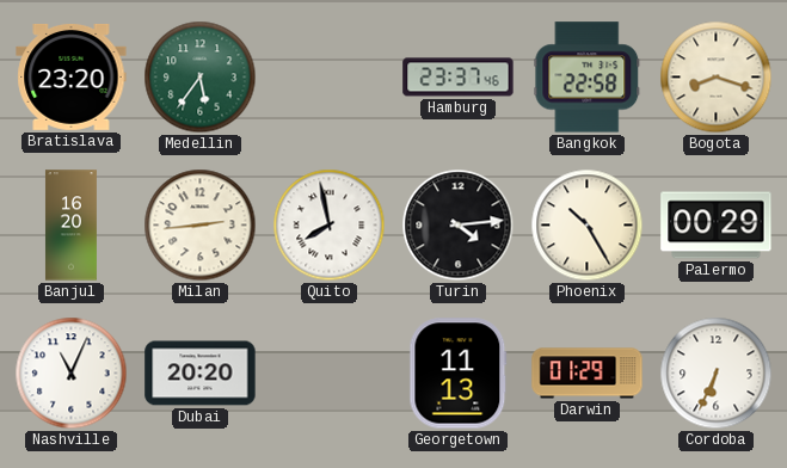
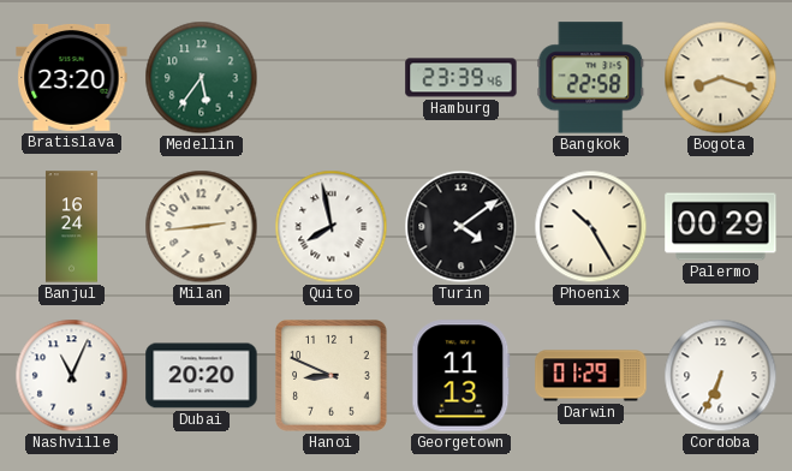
Hamburg: 23:37 -> 23:39 (461, 78)
Banjul: 16:20 -> 16:24 (71, 227)
Turin: 4:14 -> 4:09 (461, 227)
Hanoi: none -> 8:49 (332, 376)
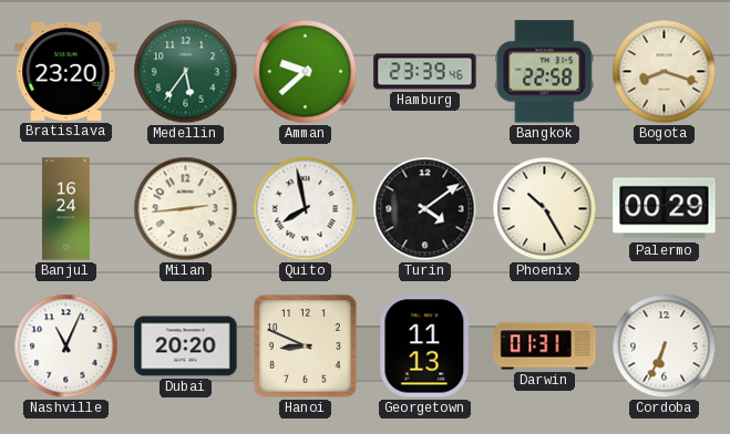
Amman: none -> 9:38 (306, 72)
Darwin: 01:29 -> 01:31 (545, 347)
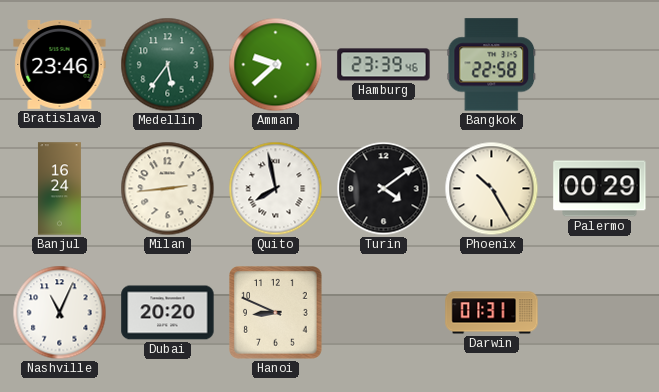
Bratislava: 23:20 -> 23:46 (60, 64)
Bogota: 8:18 -> none (665, 72)
Georgetown: 11:13 -> none (425, 347)
Cordoba: 6:34 -> none (665, 347)
